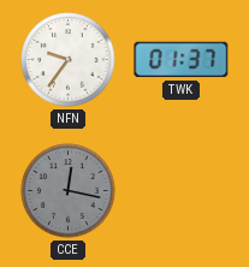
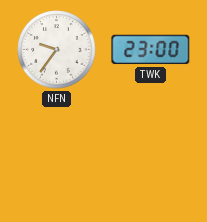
TWK: 01:37 -> 23:00 (151, 50)
CCE: 12:17 -> none (69, 191)
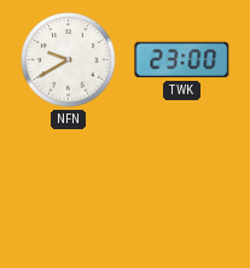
NFN: 9:36 -> 9:40 (69, 60)
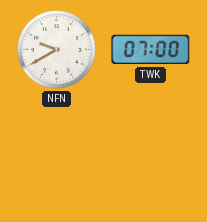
TWK: 23:00 -> 07:00 (151, 50)
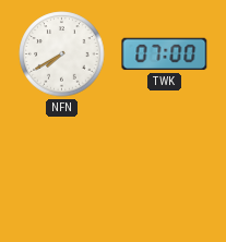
NFN: 9:40 -> 7:40 (62, 55)
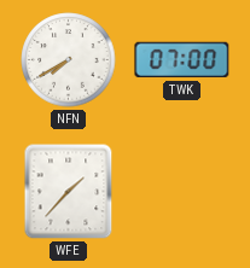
WFE: none -> 1:37 (69, 192)
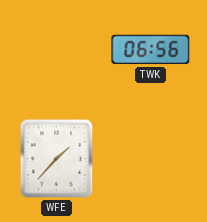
NFN: 7:40 -> none (69, 60)
TWK: 07:00 -> 06:56 (151, 50)
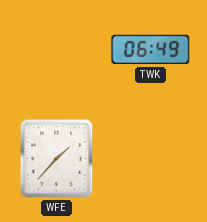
TWK: 06:56 -> 06:49 (151, 50)
